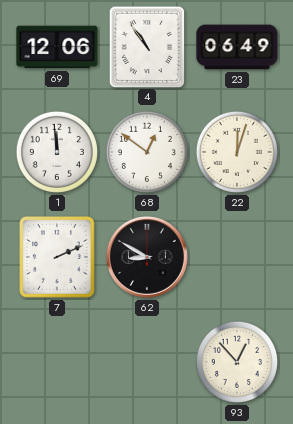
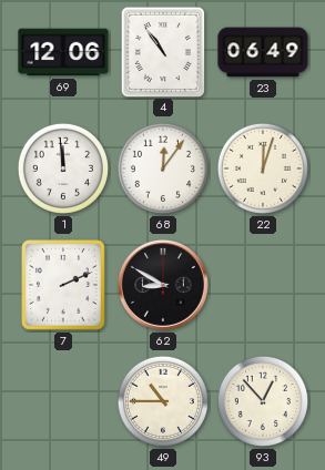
68: 12:51 -> 12:06 (163, 168)
49: none -> 10:45 (163, 401)
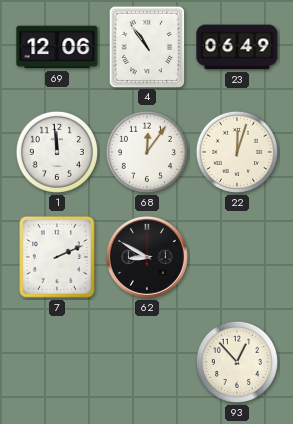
49: 10:45 -> none (163, 401)
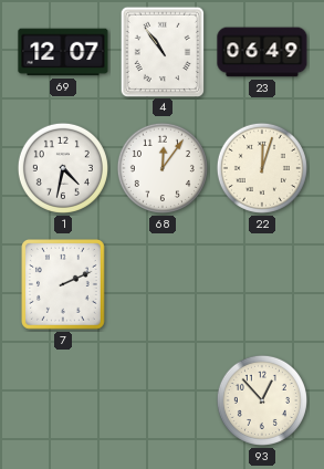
69: 12:06 -> 12:07 (63, 52)
1: 11:59 -> 4:32 (63, 168)
62: 8:50 -> none (147, 257)
